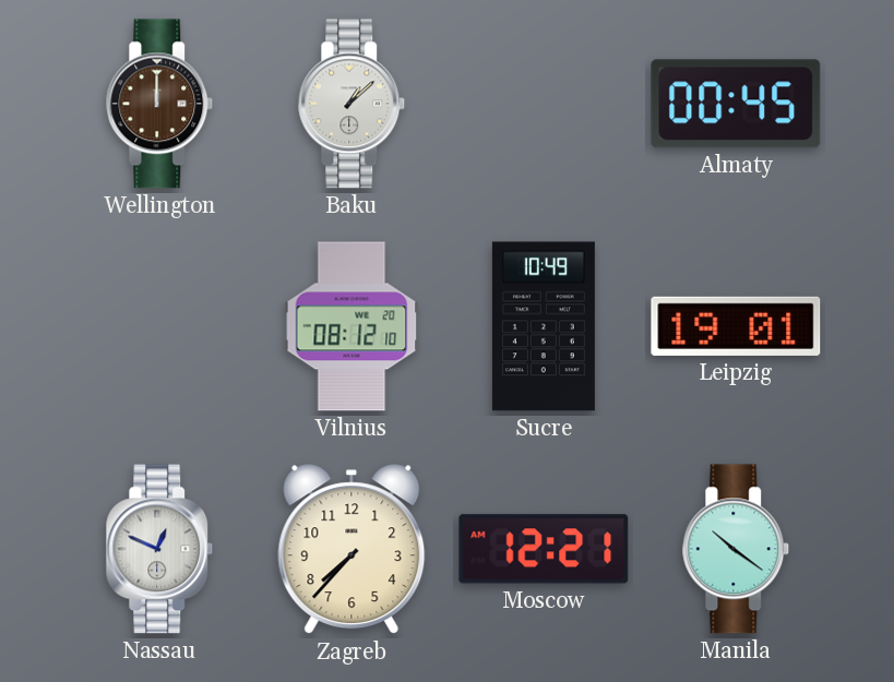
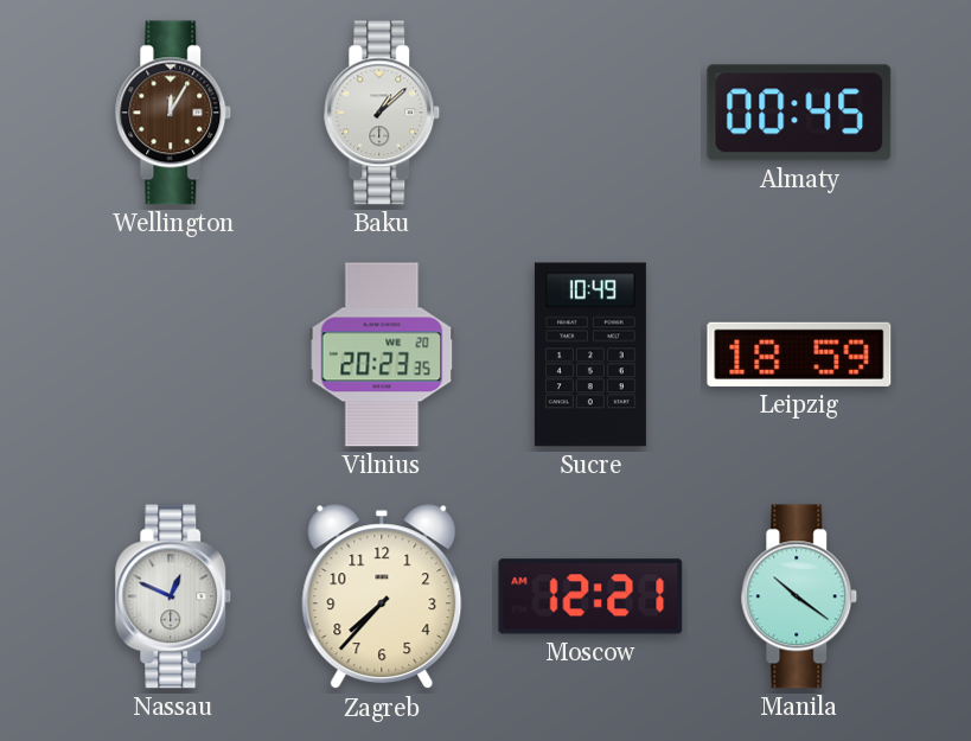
Wellington: 12:00 -> 12:05 (173, 113)
Vilnius: 08:12 -> 20:23 (382, 354)
Leipzig: 19:01 -> 18:59 (799, 354)
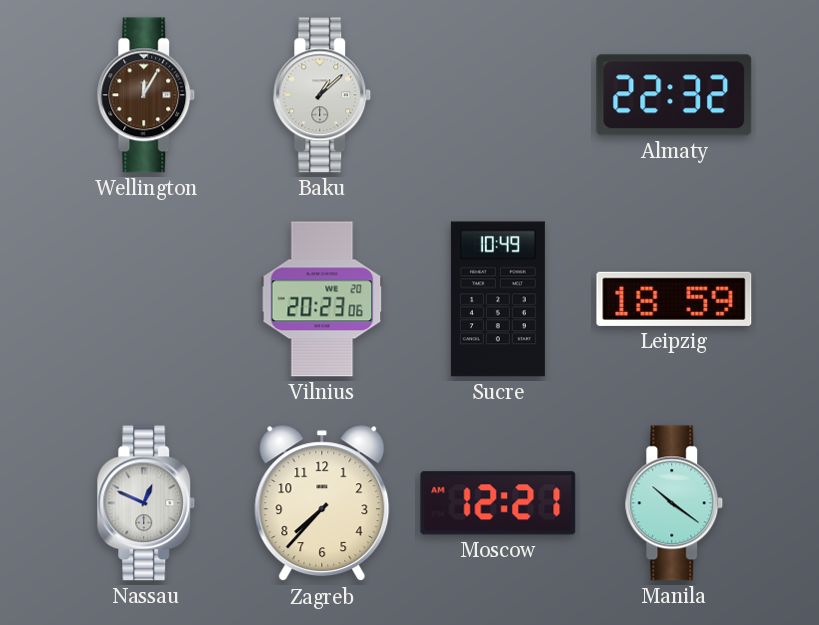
Almaty: 00:45 -> 22:32 (674, 95)
Vilnius: 20:23:35 -> 20:23:06 (322, 299)
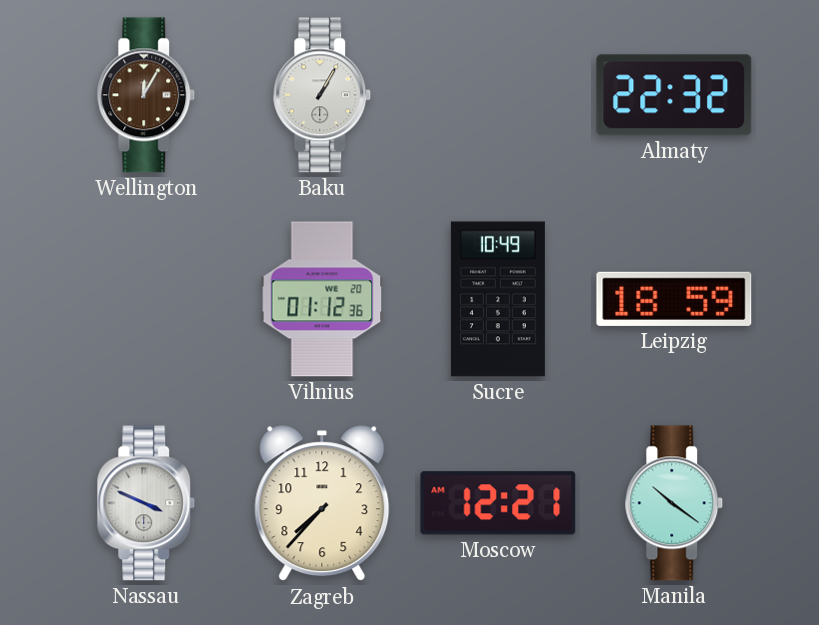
Baku: 1:08 -> 1:05 (322, 95)
Vilnius: 20:23 -> 01:12 (322, 299)
Nassau: 12:49 -> 3:49 (146, 503)
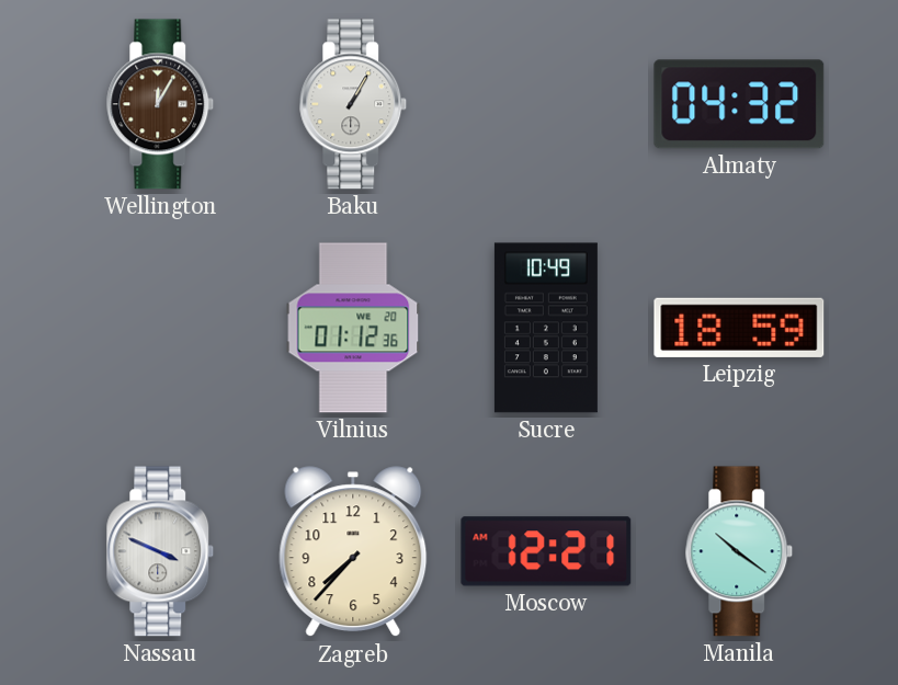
Almaty: 22:32 -> 04:32 (739, 104)
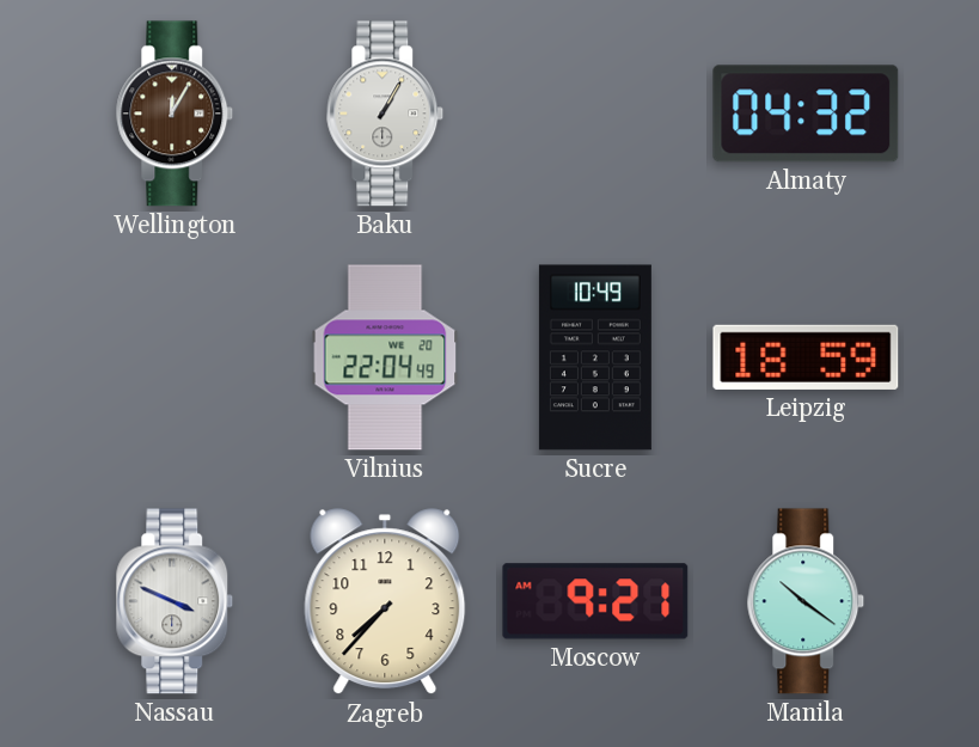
Vilnius: 01:12 -> 22:04 (385, 357)
Moscow: 12:21 -> 9:21 (595, 601)
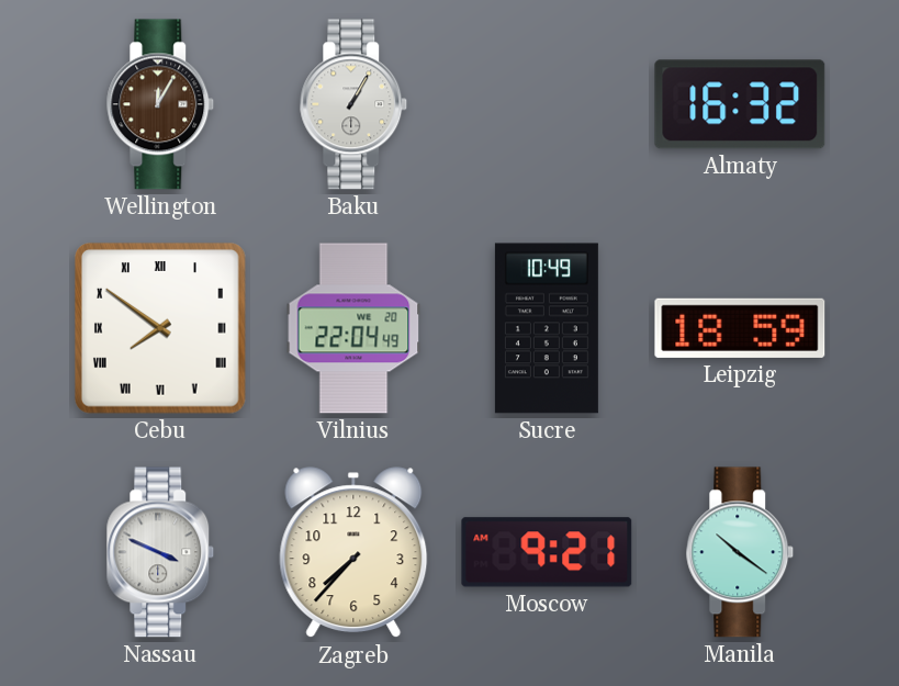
Almaty: 04:32 -> 16:32 (740, 104)
Cebu: none -> 7:51 (160, 328)
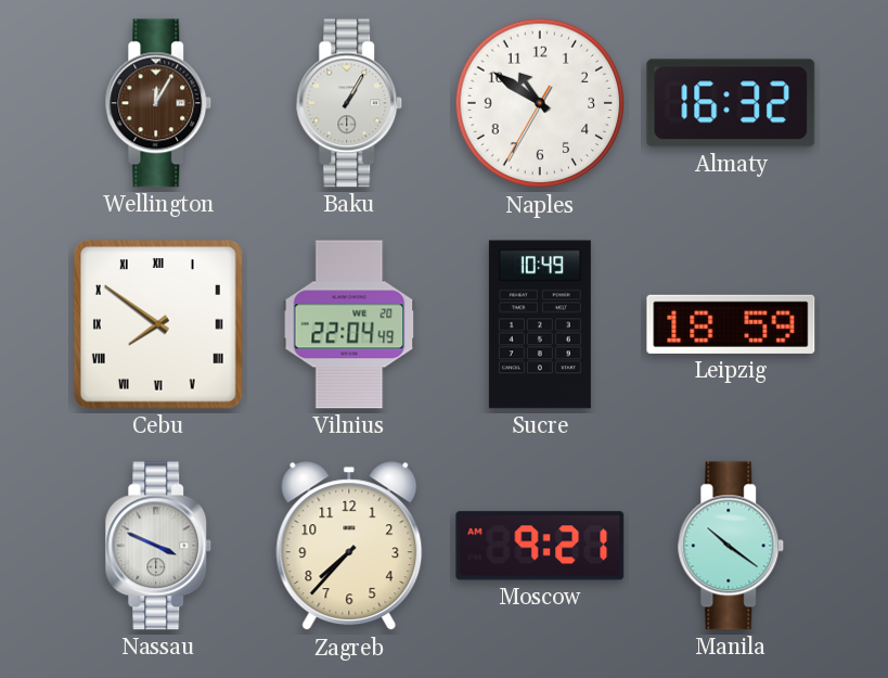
Naples: none -> 10:50 (540, 103)
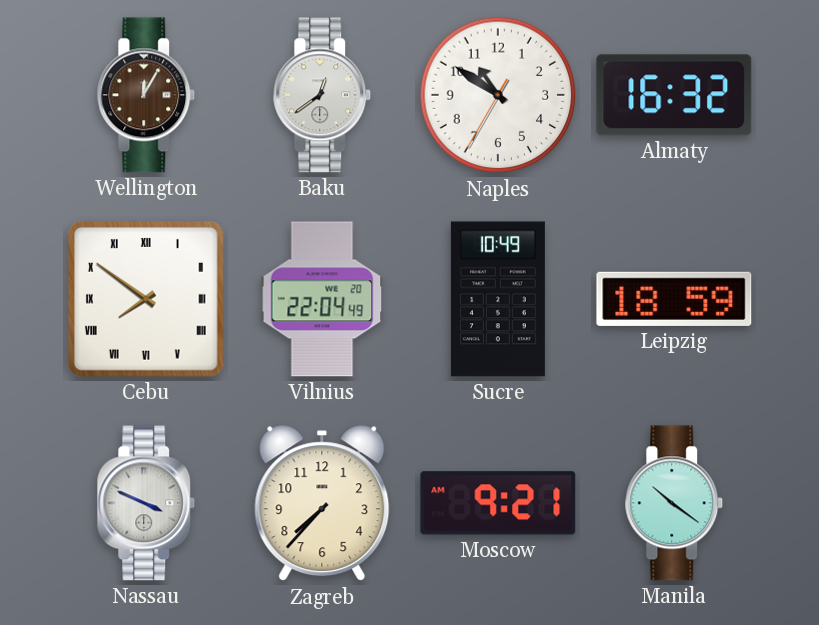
Baku: 1:05 -> 12:39 (322, 95)
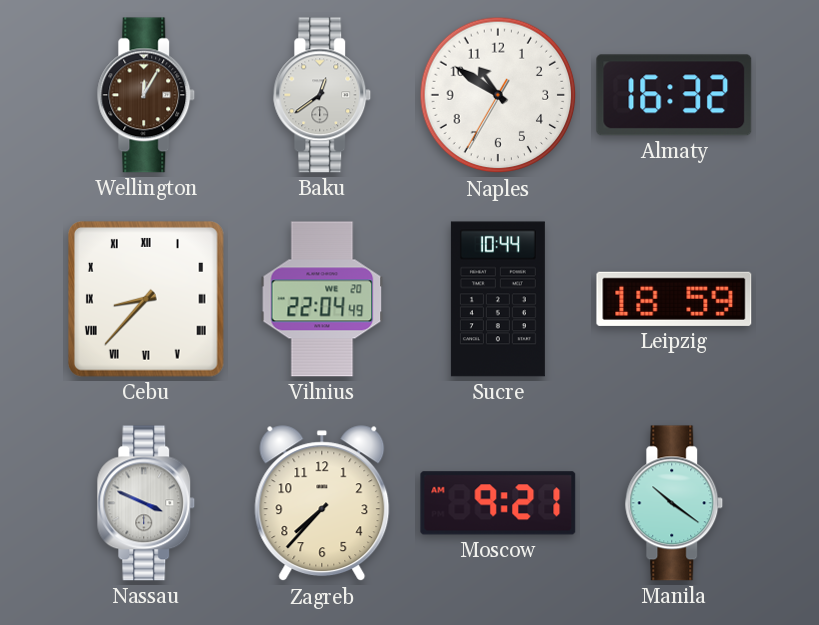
Cebu: 7:51 -> 8:37 (146, 299)
Sucre: 10:49 -> 10:44 (498, 299)
